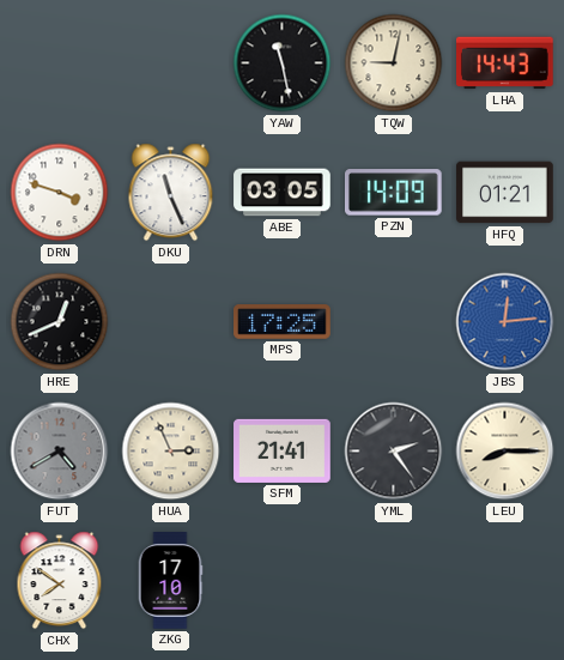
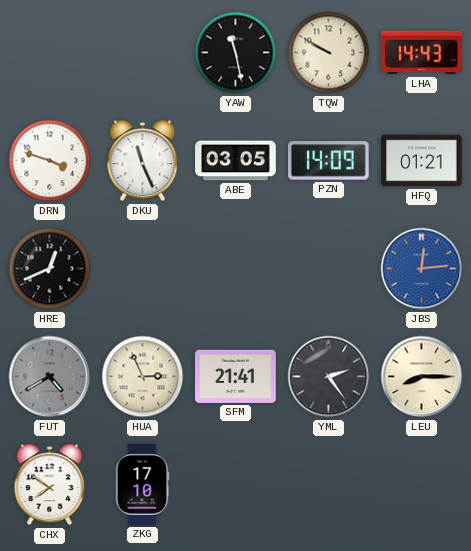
TQW: 9:02 -> 9:50 (329, 53)
MPS: 17:25 -> none (283, 322)
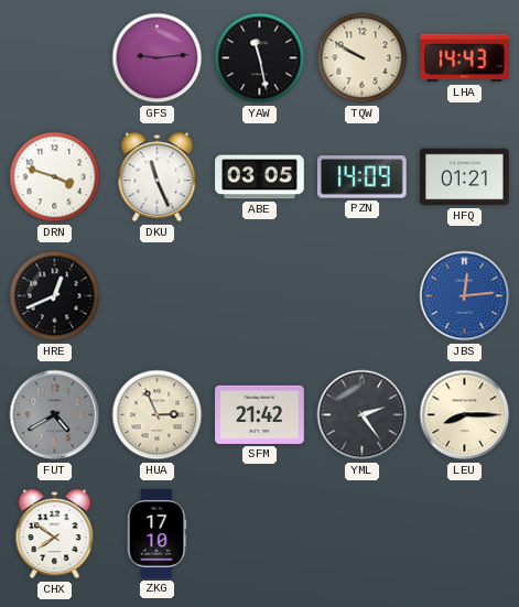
GFS: none -> 9:14 (158, 58)
SFM: 21:41 -> 21:42 (260, 414)
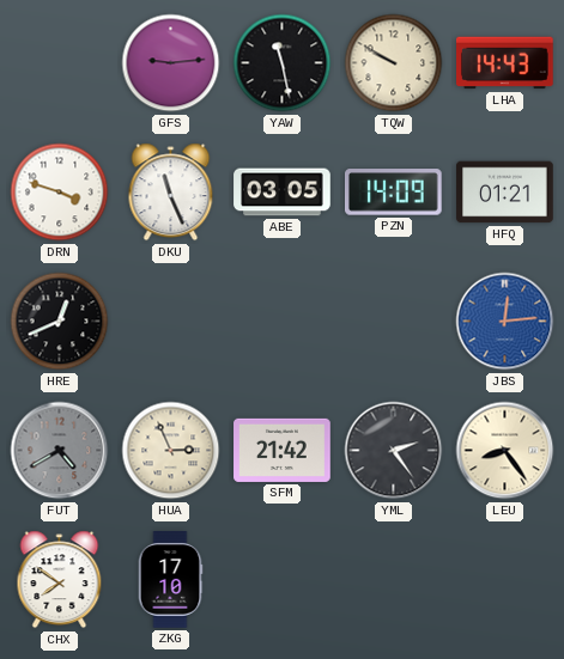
LEU: 8:15 -> 8:24 (505, 451)
